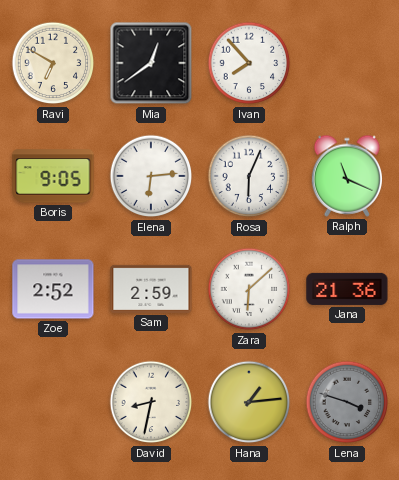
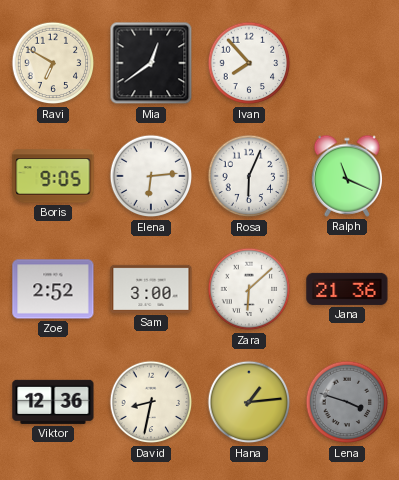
Sam: 2:59 -> 3:00 (151, 289)
Viktor: none -> 12:36 (53, 402)
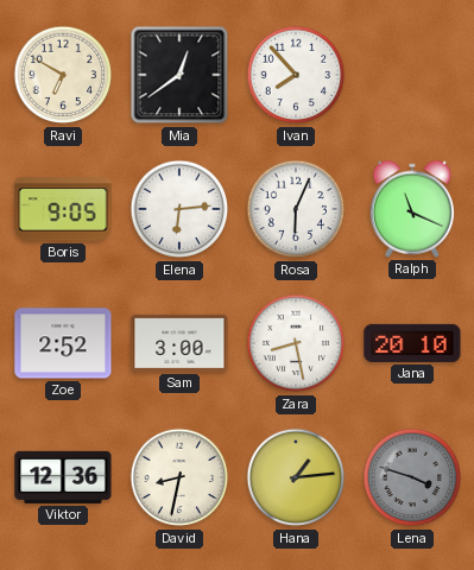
Zara: 6:08 -> 8:28 (296, 343)
Jana: 21:36 -> 20:10 (412, 343)
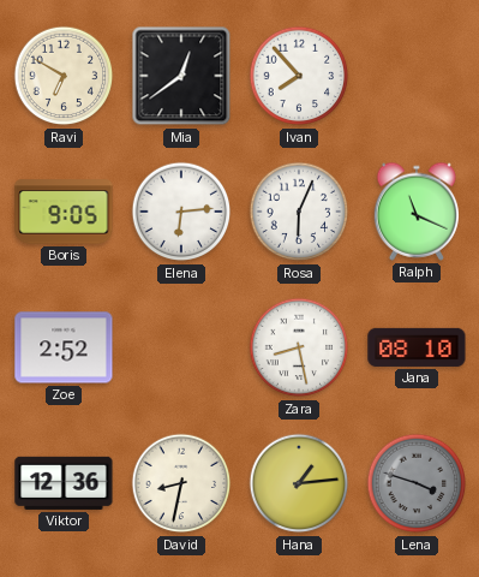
Sam: 3:00 -> none (179, 343)
Jana: 20:10 -> 08:10 (417, 347)
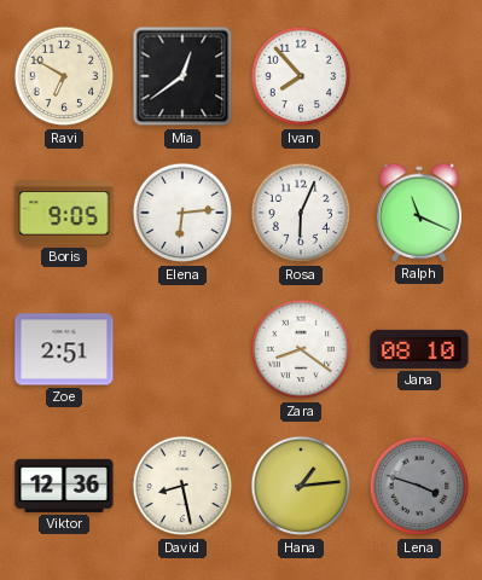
Zoe: 2:52 -> 2:51 (64, 349)
Zara: 8:28 -> 8:21 (301, 349)
David: 8:32 -> 8:28 (182, 486)
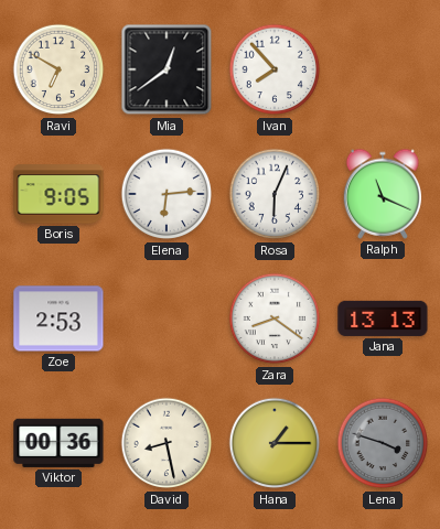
Zoe: 2:51 -> 2:53 (58, 319)
Jana: 08:10 -> 13:13 (383, 319)
Viktor: 12:36 -> 00:36 (58, 443)
Hana: 1:14 -> 1:15 (275, 443)
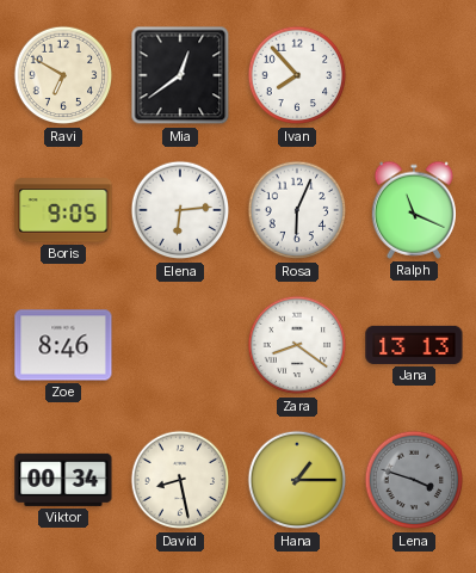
Zoe: 2:53 -> 8:46 (63, 345)
Viktor: 00:36 -> 00:34 (63, 480)
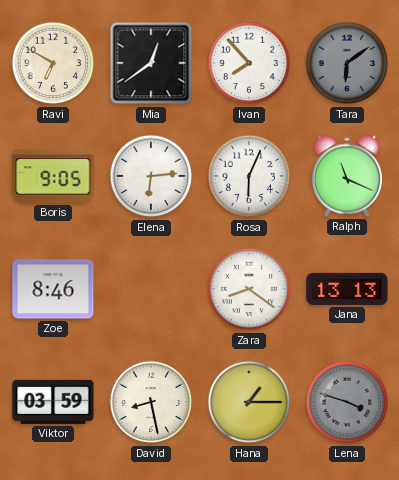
Tara: none -> 6:09 (347, 63)
Viktor: 00:34 -> 03:59 (53, 402)
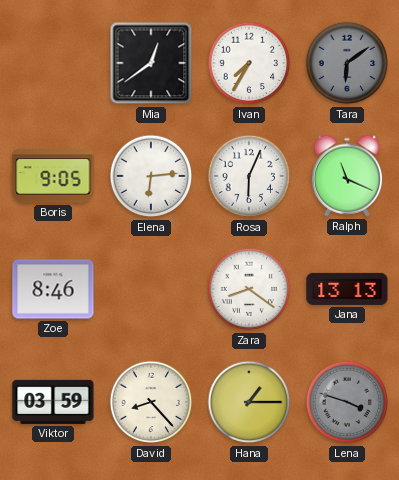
Ravi: 6:50 -> none (53, 63)
Ivan: 7:53 -> 7:35 (249, 63)
David: 8:28 -> 8:23 (151, 402)
